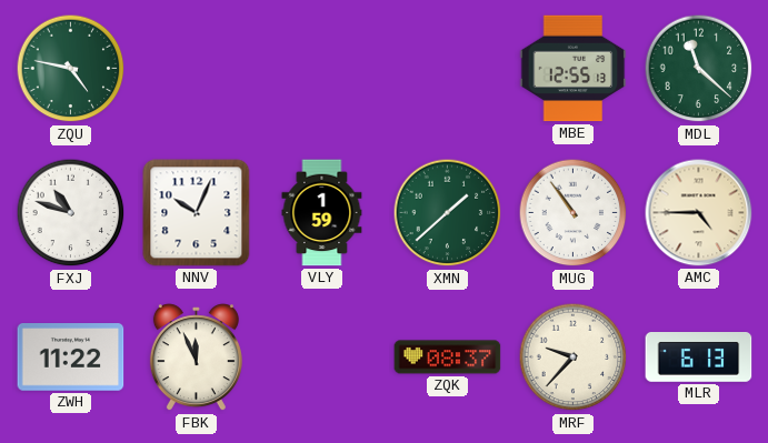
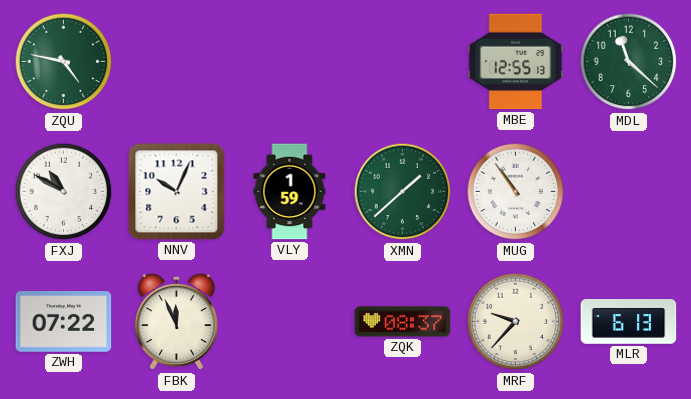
FXJ: 10:48 -> 10:50 (64, 192)
AMC: 4:45 -> none (699, 213)
ZWH: 11:22 -> 07:22 (64, 322)
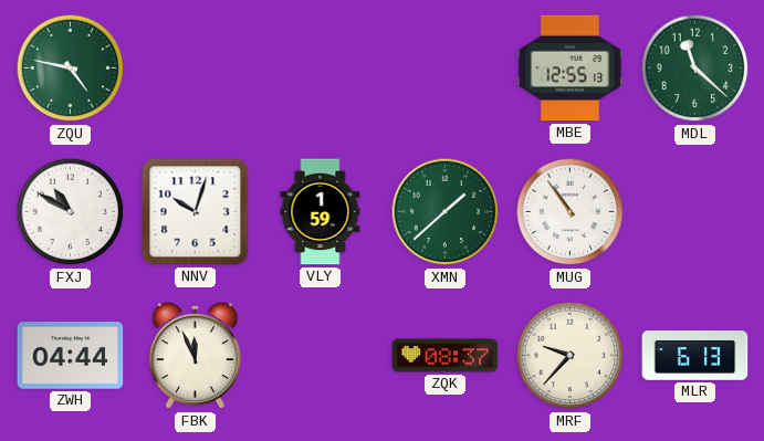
NNV: 10:04 -> 10:03 (196, 212)
ZWH: 07:22 -> 04:44 (71, 356)
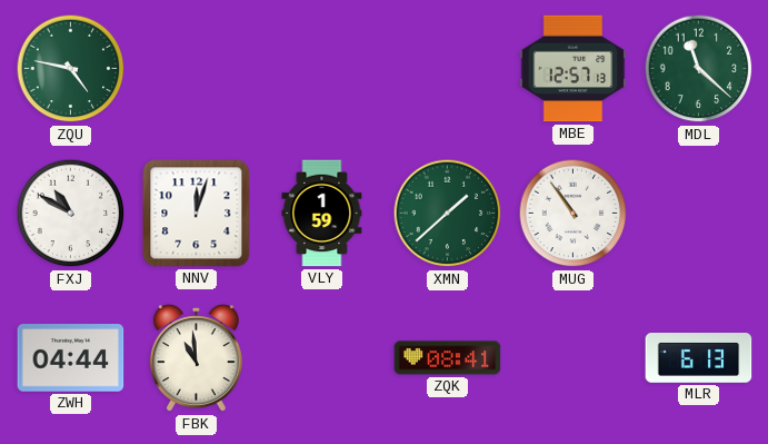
MBE: 12:55 -> 12:57 (573, 69)
NNV: 10:03 -> 12:03 (197, 214)
FBK: 11:56 -> 10:59 (196, 358)
ZQK: 08:37 -> 08:41 (448, 358)
MRF: 9:37 -> none (571, 356)
